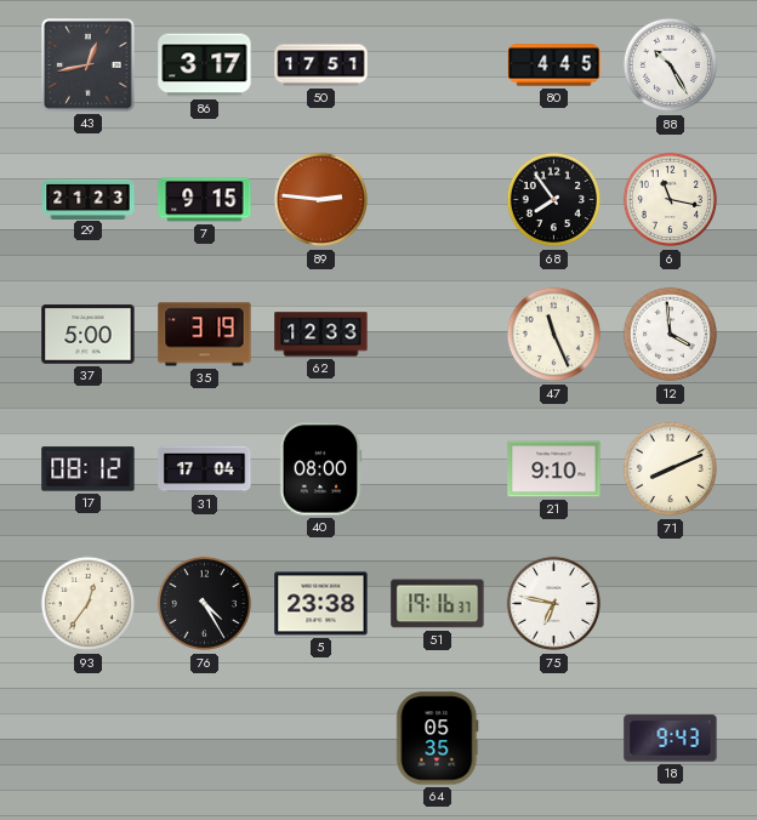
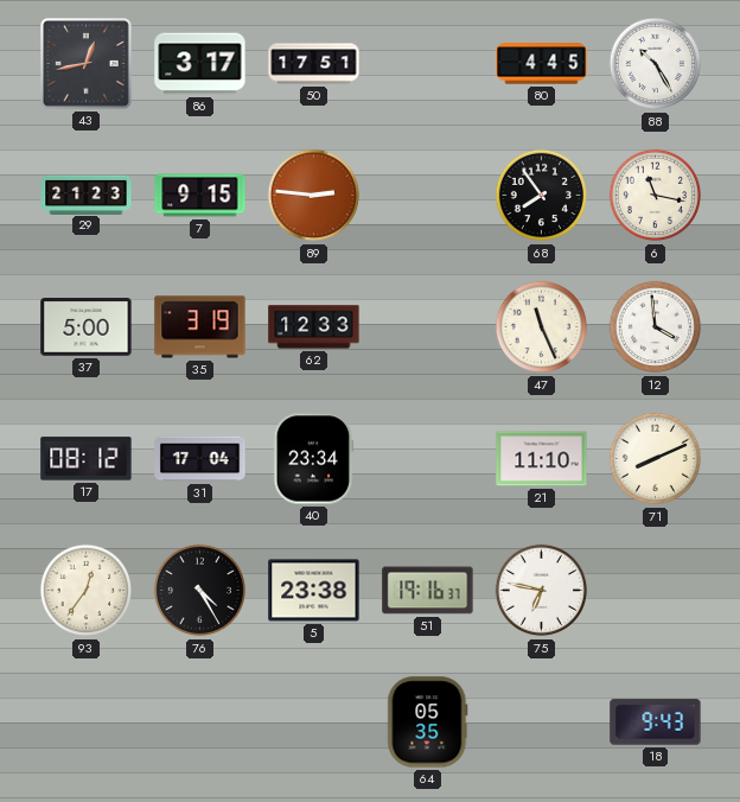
40: 08:00 -> 23:34 (313, 459)
21: 9:10 -> 11:10 (542, 459)
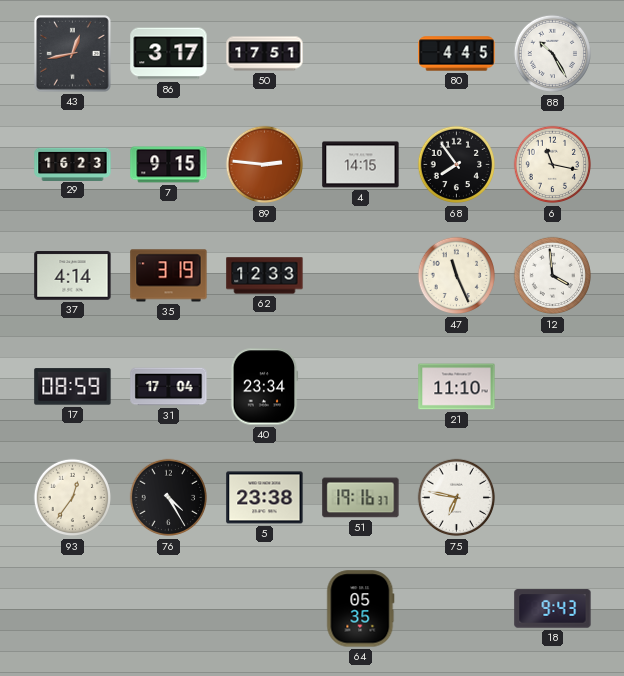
29: 21:23 -> 16:23 (73, 164)
4: none -> 14:15 (361, 165)
37: 5:00 -> 4:14 (73, 276)
17: 08:12 -> 08:59 (73, 387)
71: 8:11 -> none (656, 459)
